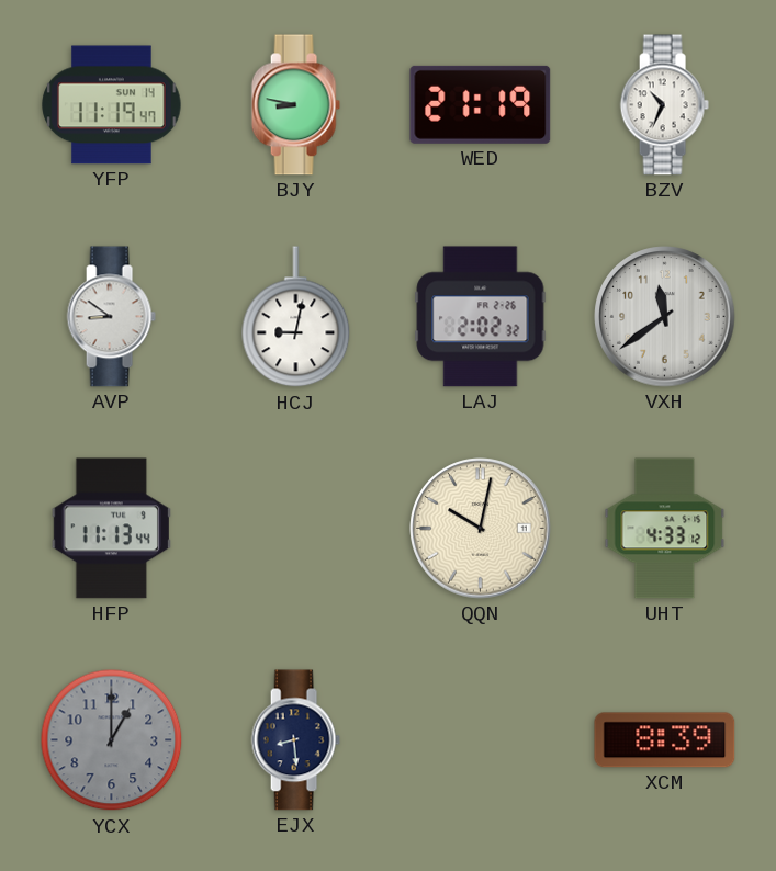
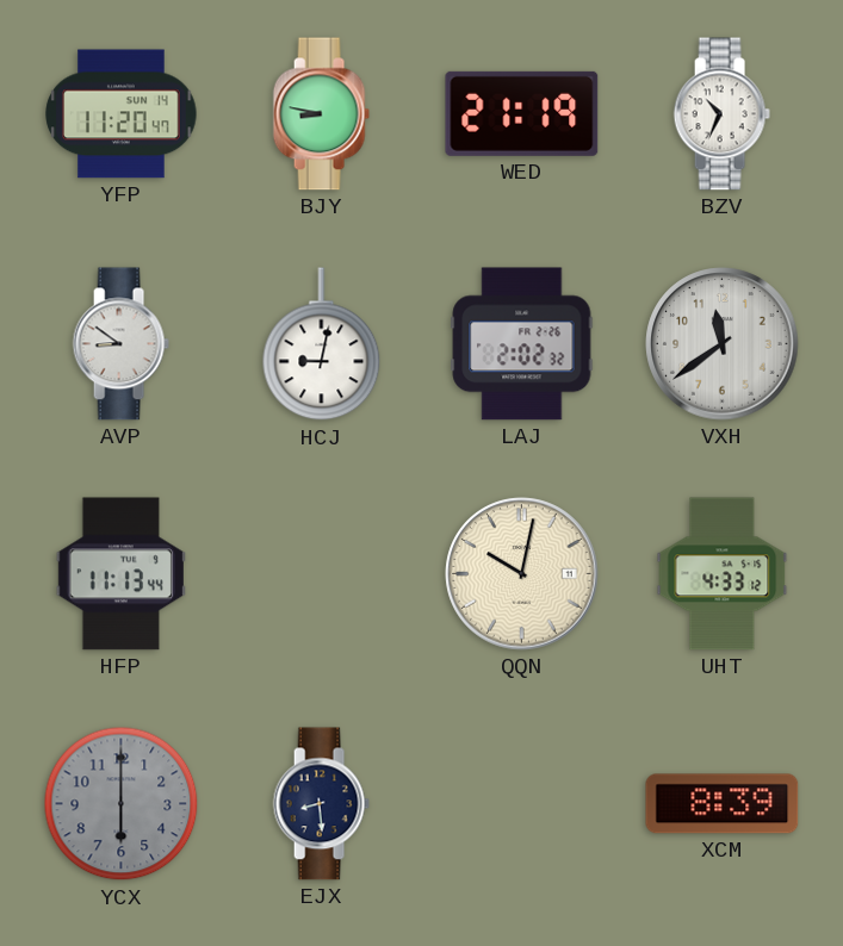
YFP: 11:19 -> 11:20 (122, 114)
YCX: 1:00 -> 6:00 (122, 804)
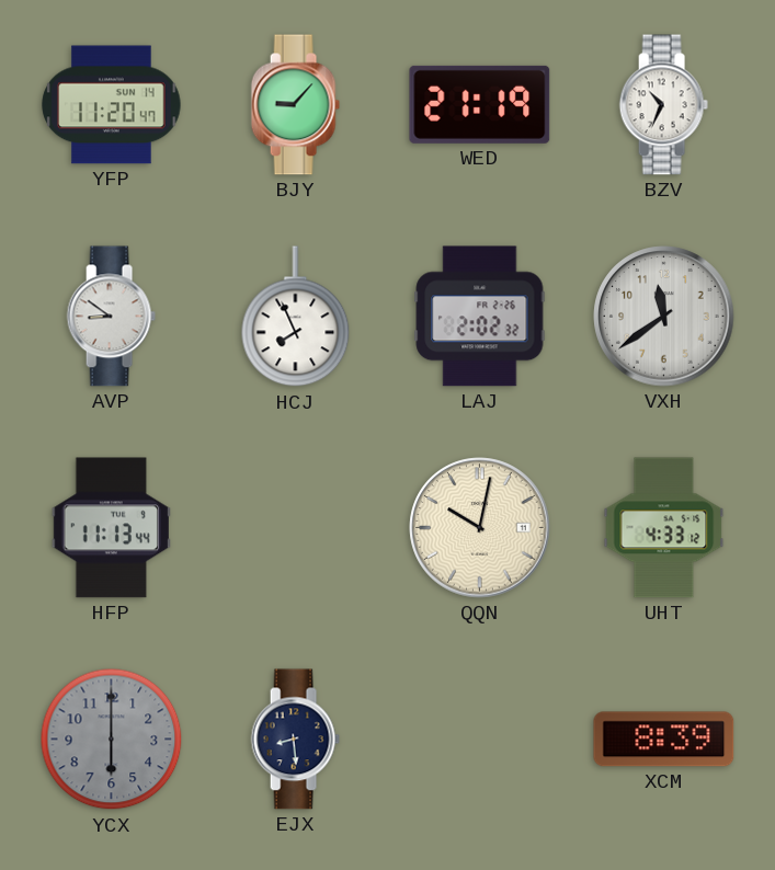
BJY: 8:47 -> 9:07 (295, 105)
HCJ: 9:02 -> 7:56 (296, 317)
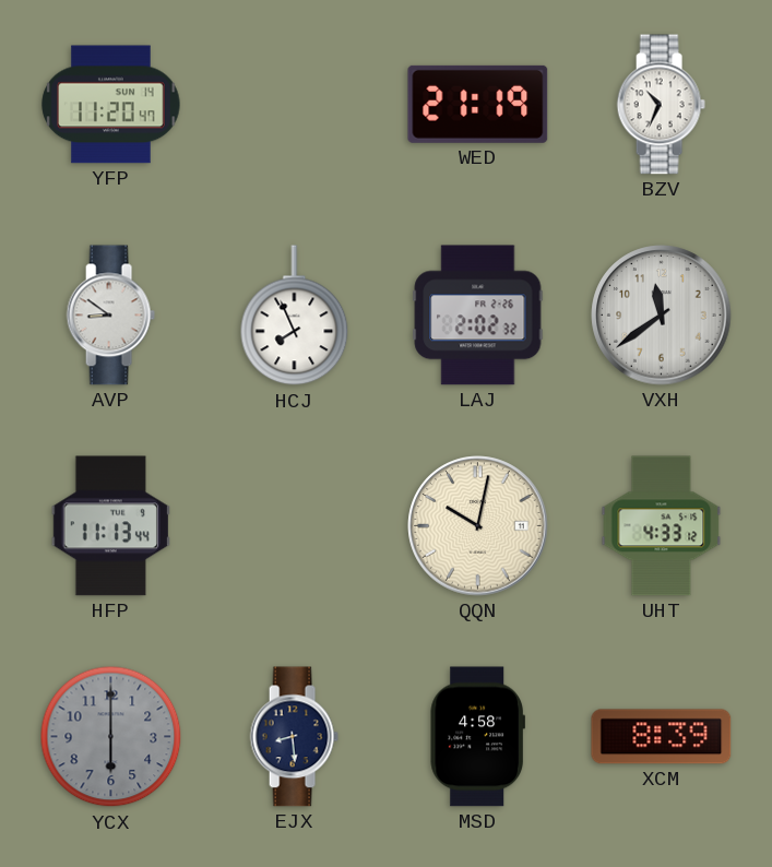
BJY: 9:07 -> none (295, 105)
MSD: none -> 4:58 (477, 737)
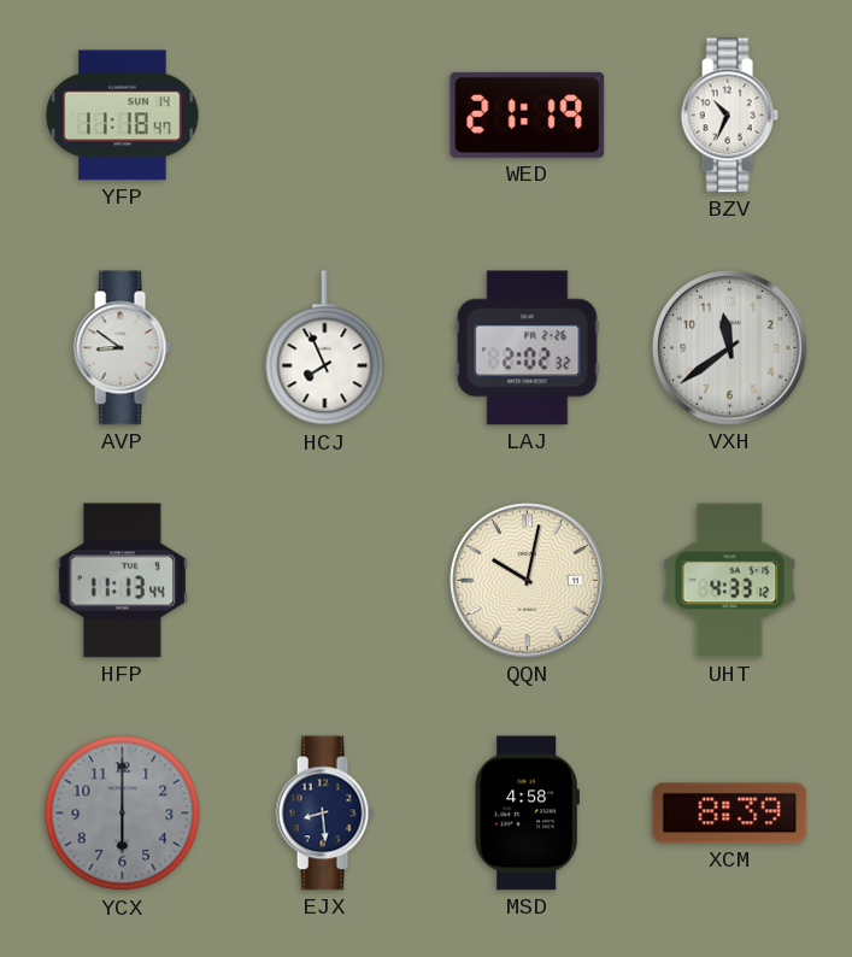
YFP: 11:20 -> 11:18 (123, 116)
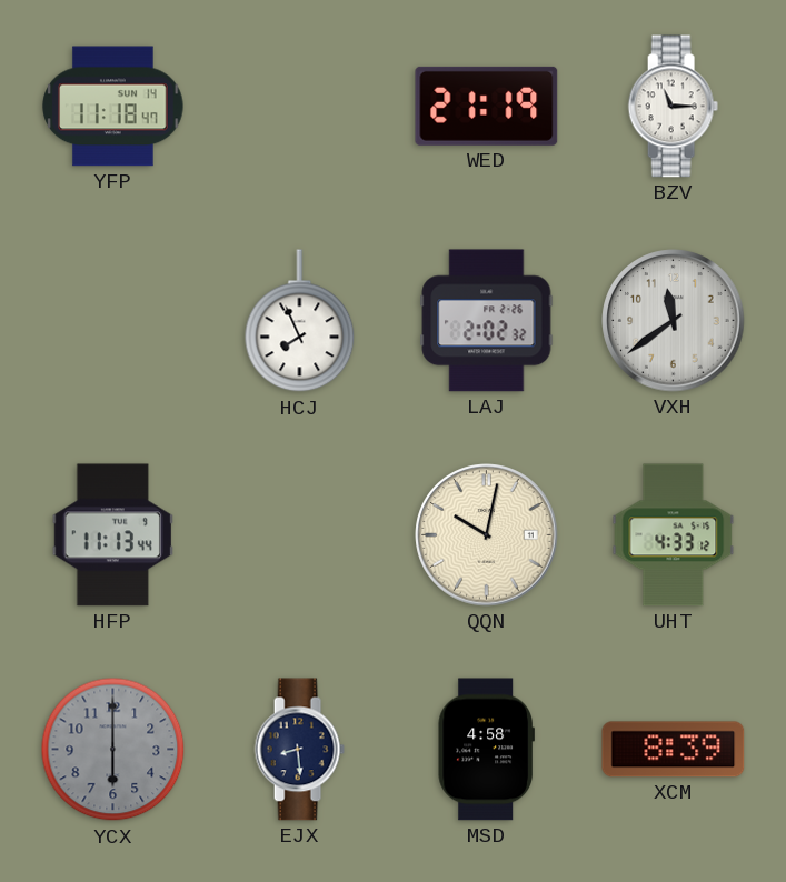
BZV: 10:34 -> 11:15 (673, 107)
AVP: 8:51 -> none (122, 348)
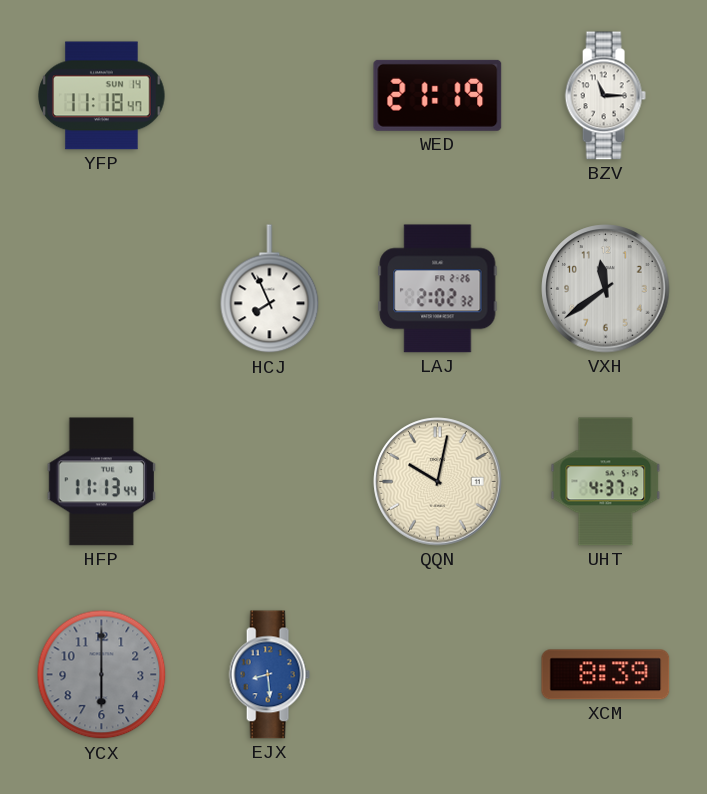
UHT: 4:33 -> 4:37 (606, 482)
EJX dial: navy -> blue (269, 675)
MSD: 4:58 -> none (486, 750)
